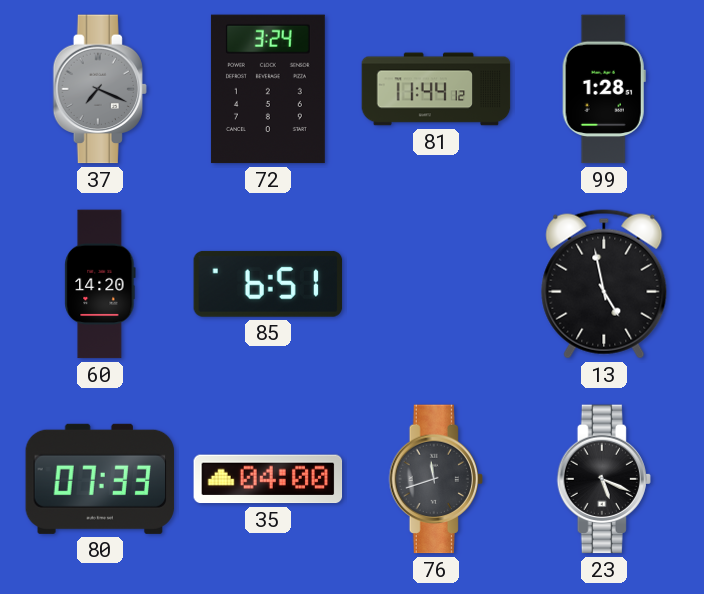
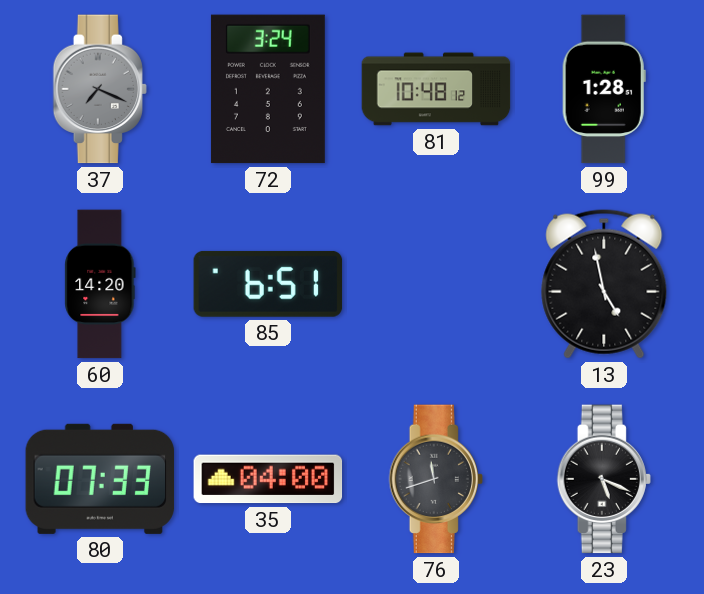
81: 11:44 -> 10:48 (436, 89)
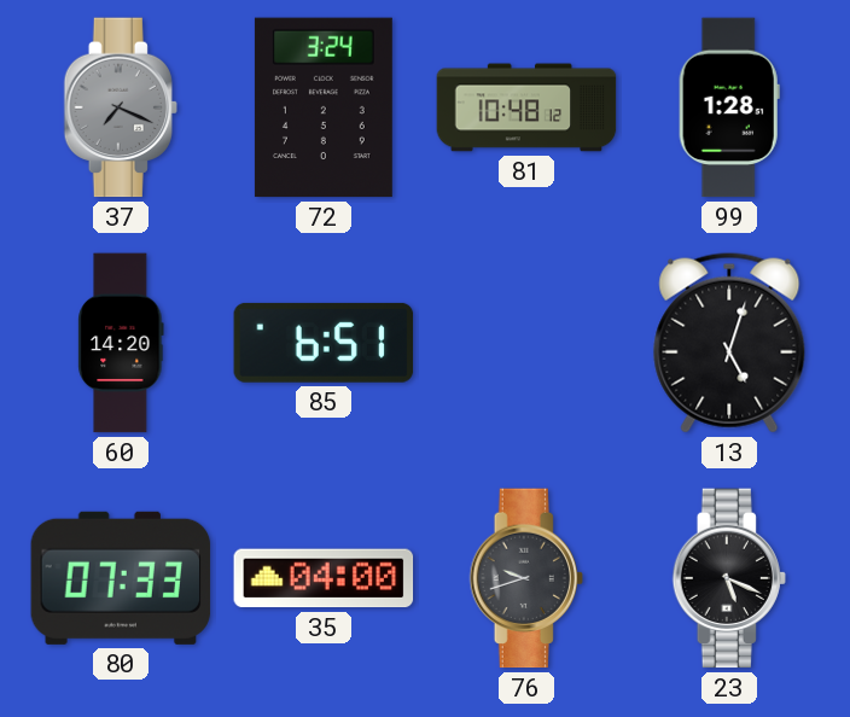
13: 4:58 -> 5:03 (729, 343)
76: 11:42 -> 9:42 (526, 578)
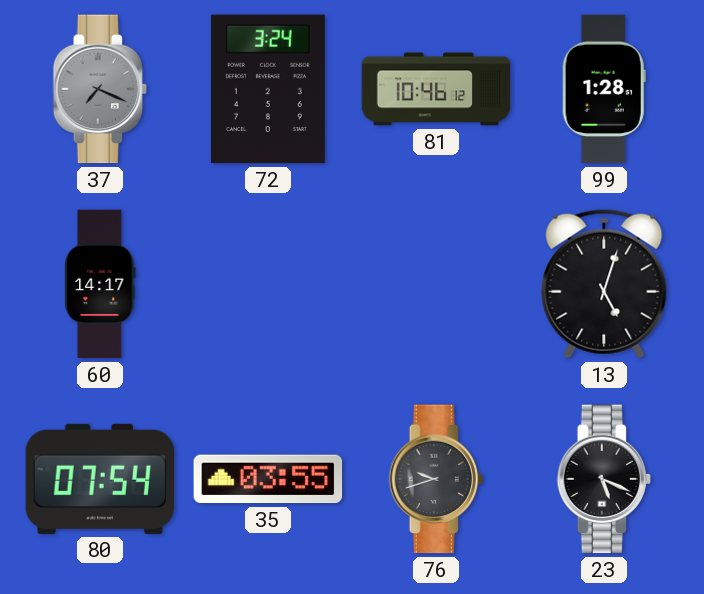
81: 10:48 -> 10:46 (436, 89)
60: 14:20 -> 14:17 (100, 284)
85: 6:51 -> none (324, 343)
80: 07:33 -> 07:54 (100, 479)
35: 04:00 -> 03:55 (268, 479)
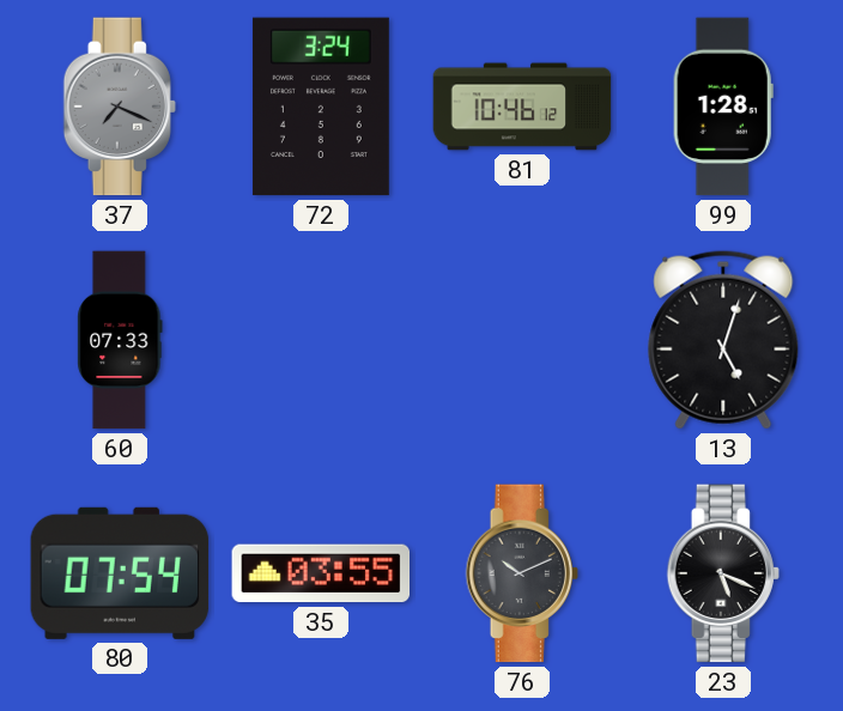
60: 14:17 -> 07:33 (120, 340)
76: 9:42 -> 10:11 (522, 573)
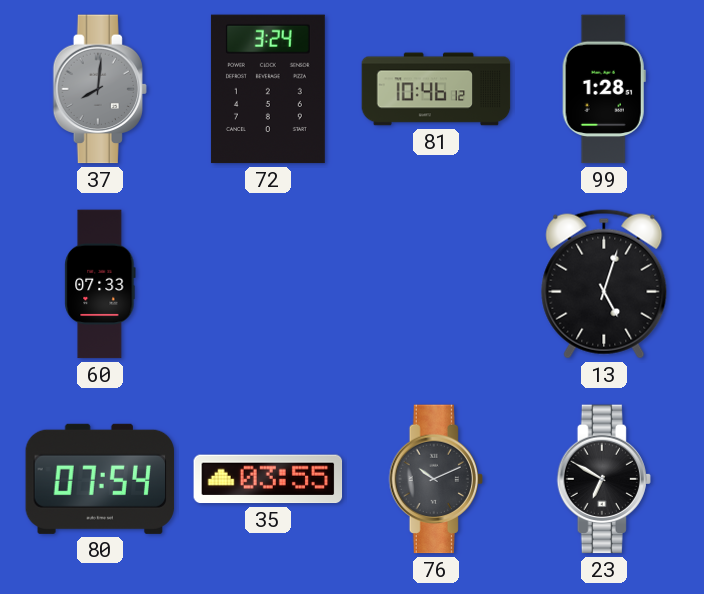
37: 7:19 -> 8:01 (100, 89)
23: 5:19 -> 6:50 (604, 479)
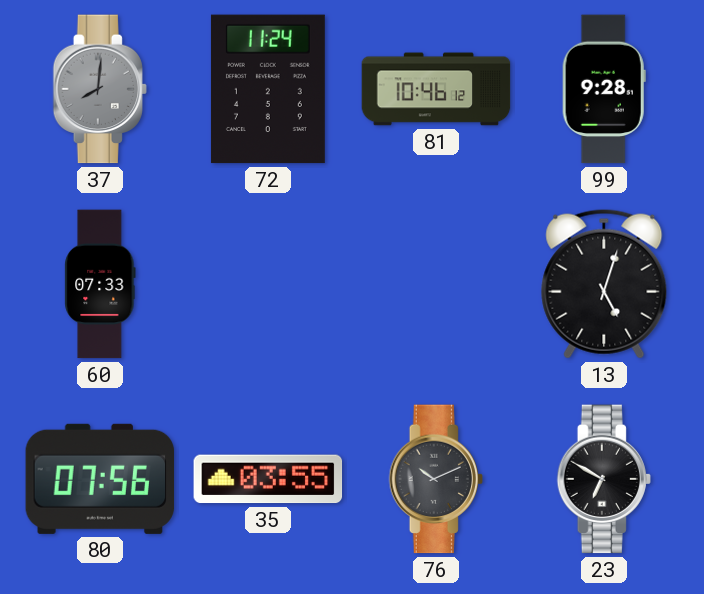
72: 3:24 -> 11:24 (268, 89)
99: 1:28 -> 9:28 (604, 89)
80: 07:54 -> 07:56 (100, 479)
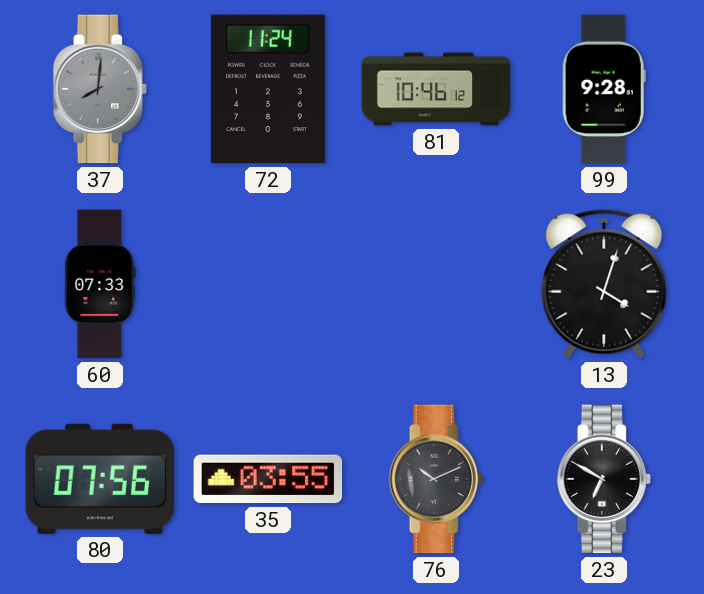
13: 5:03 -> 4:03 (604, 284)
